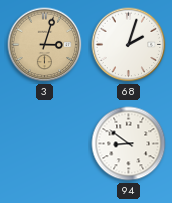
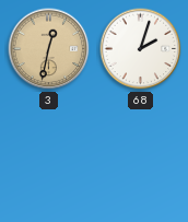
3: 3:03 -> 12:32 (49, 49)
94: 8:51 -> none (129, 144)
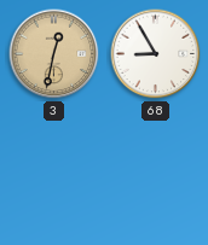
68: 2:03 -> 8:55 (156, 54)
